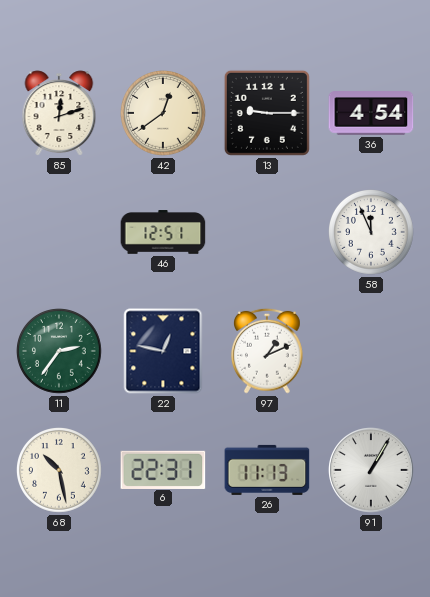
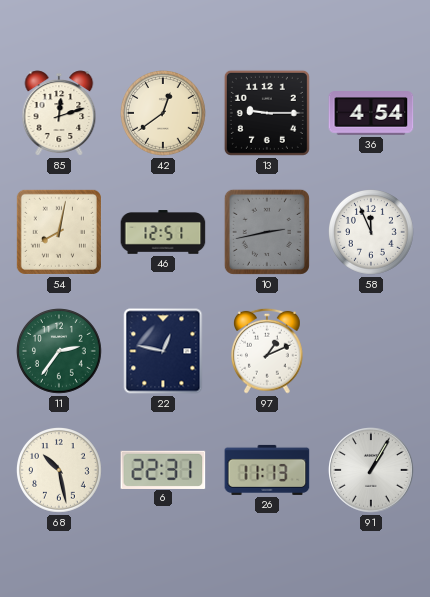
54: none -> 8:02 (59, 232)
10: none -> 2:43 (267, 232)
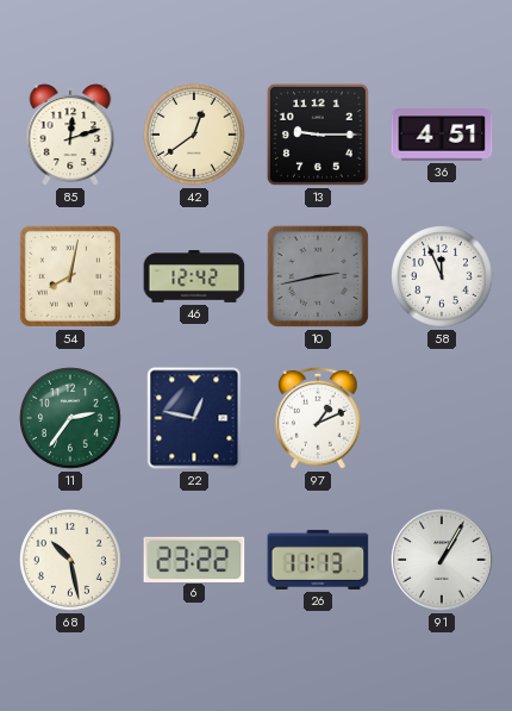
36: 4:54 -> 4:51 (442, 135)
46: 12:51 -> 12:42 (194, 276)
6: 22:31 -> 23:22 (194, 559)
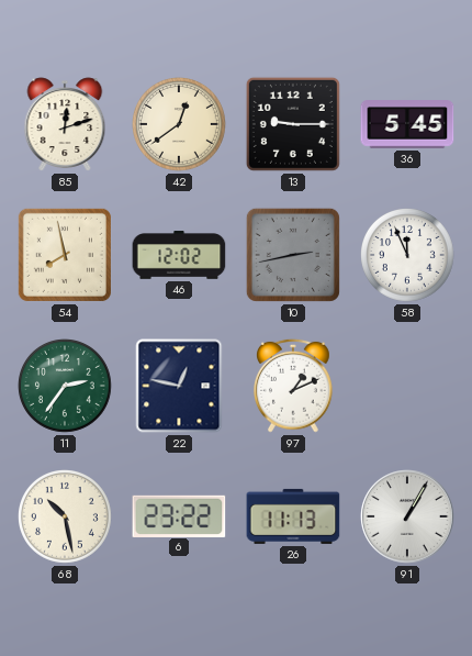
36: 4:51 -> 5:45 (407, 124)
54: 8:02 -> 7:58 (65, 255)
46: 12:42 -> 12:02 (179, 255)
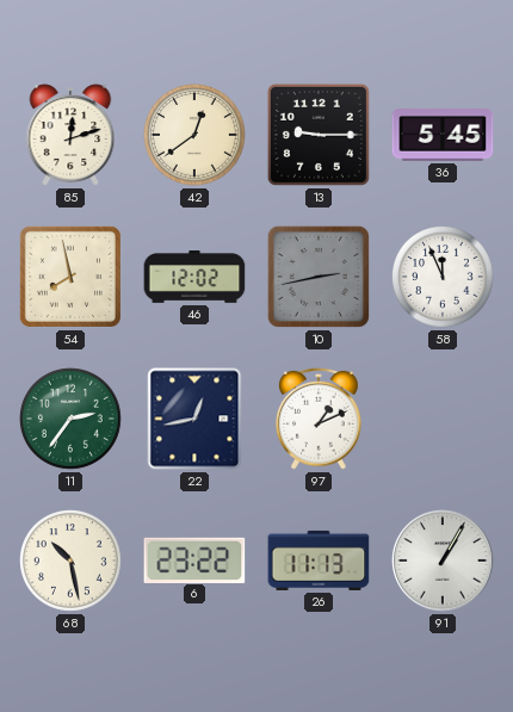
22: 12:47 -> 12:43 (194, 419)
